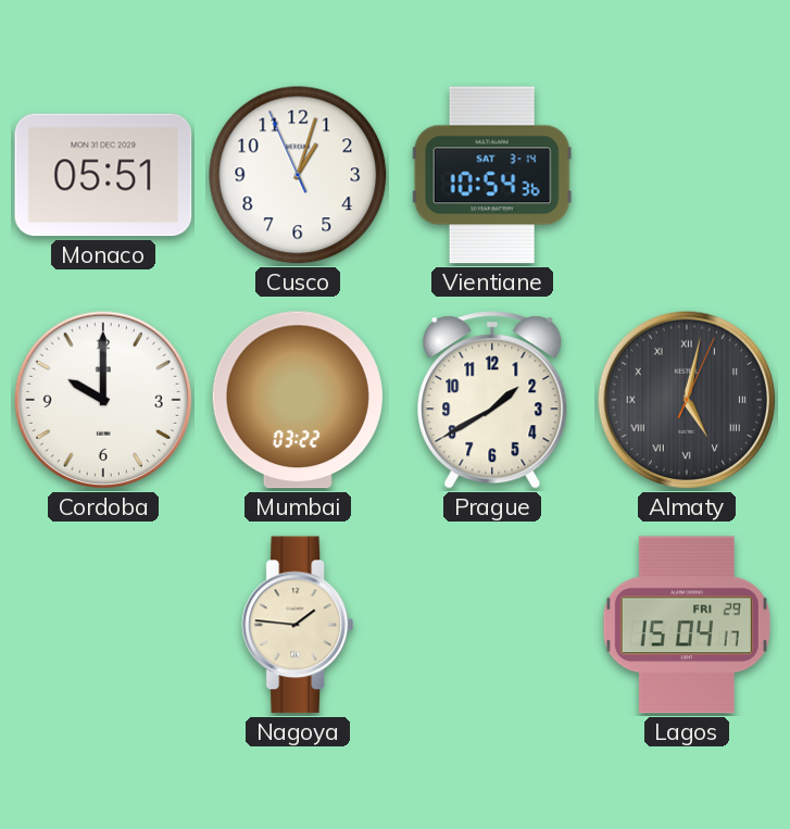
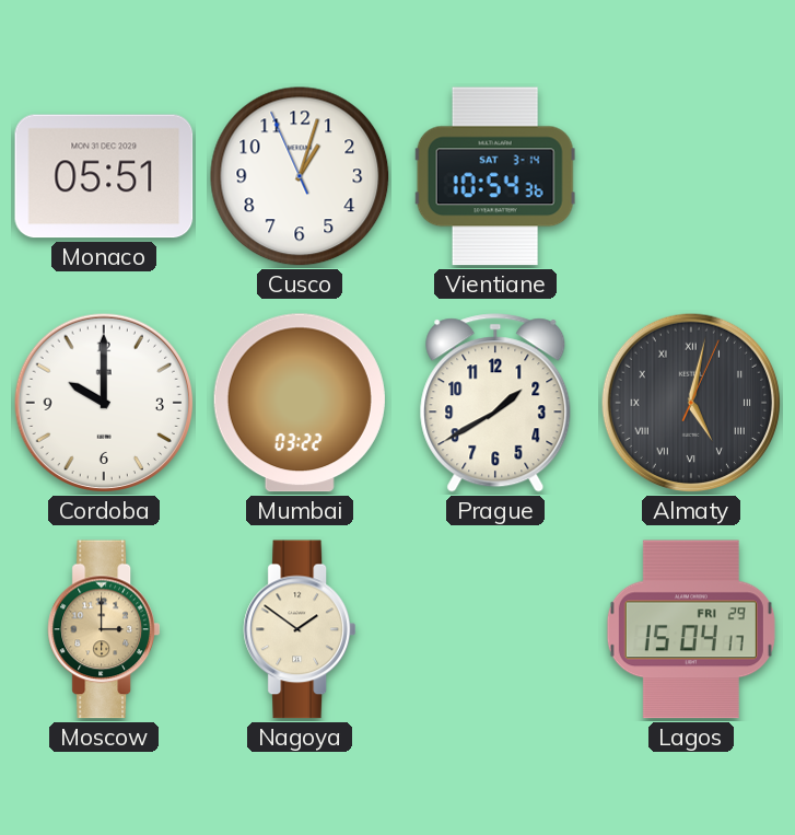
Moscow: none -> 3:00 (103, 629)
Nagoya: 1:46 -> 1:51 (299, 629)
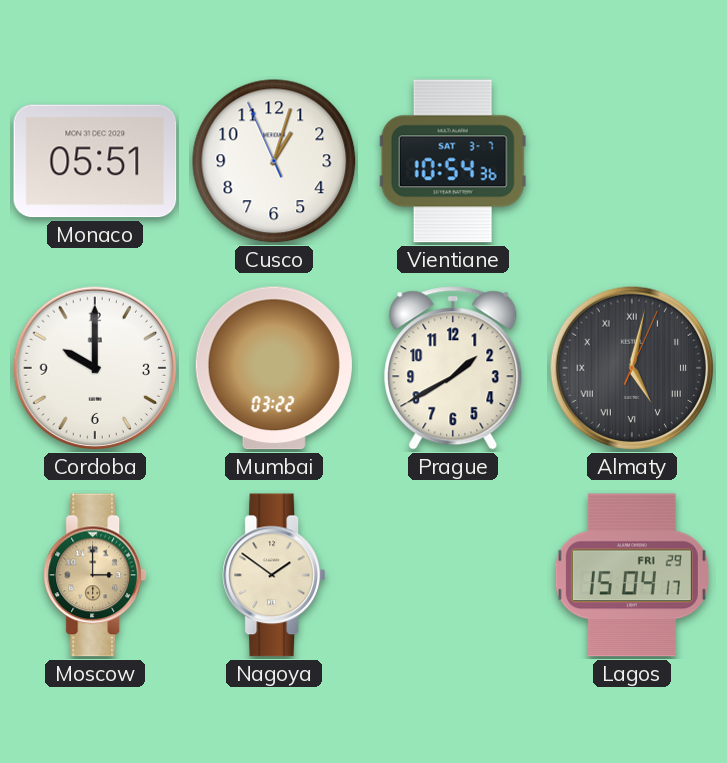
Vientiane date: SAT 3-14 -> SAT 3-7 (453, 161)
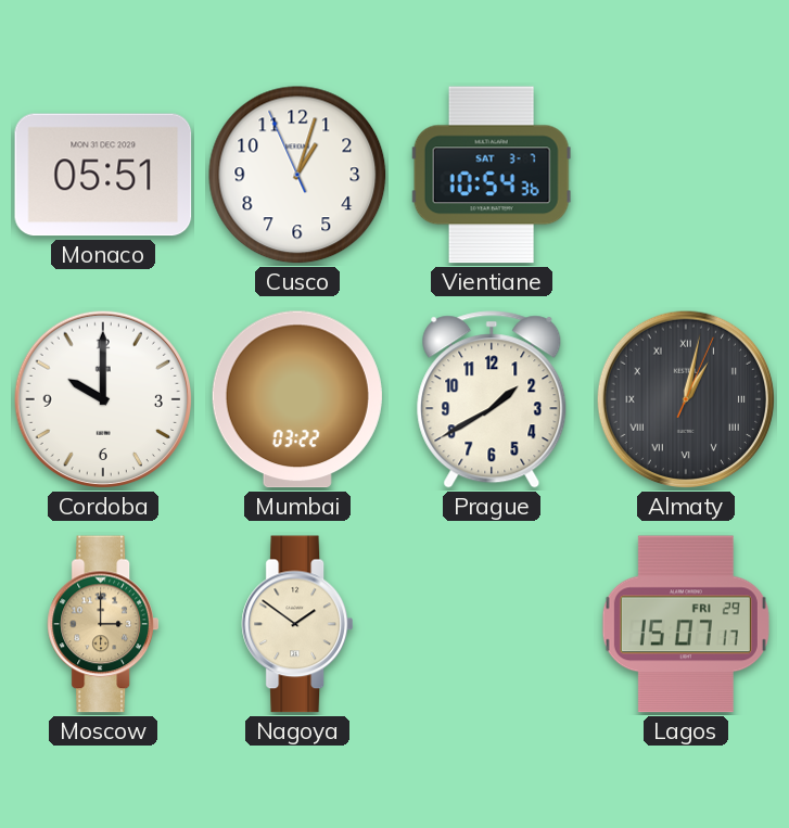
Almaty: 5:02 -> 1:02 (686, 399)
Lagos: 15:04 -> 15:07 (686, 624)
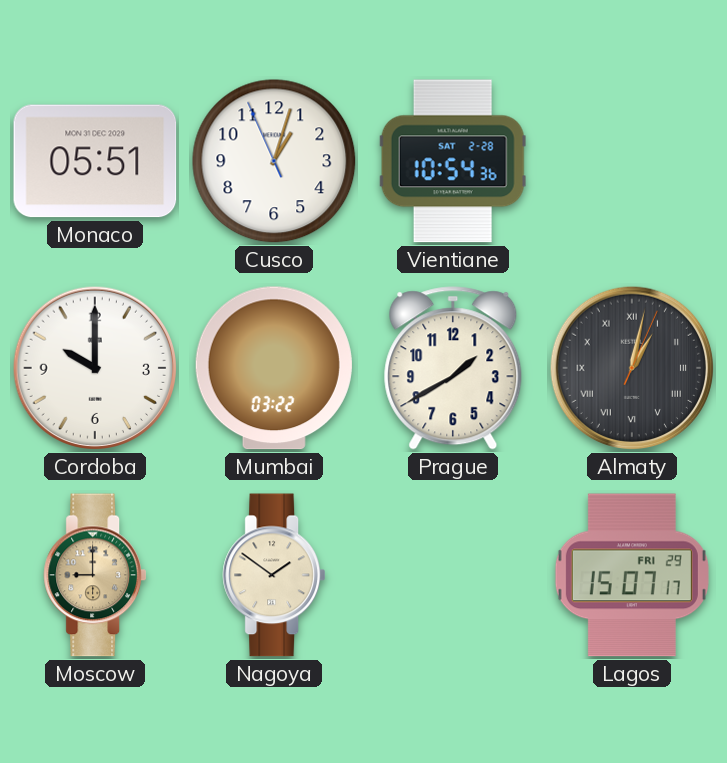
Vientiane date: SAT 3-7 -> SAT 2-28 (453, 161)
Moscow: 3:00 -> 9:00 (94, 575)
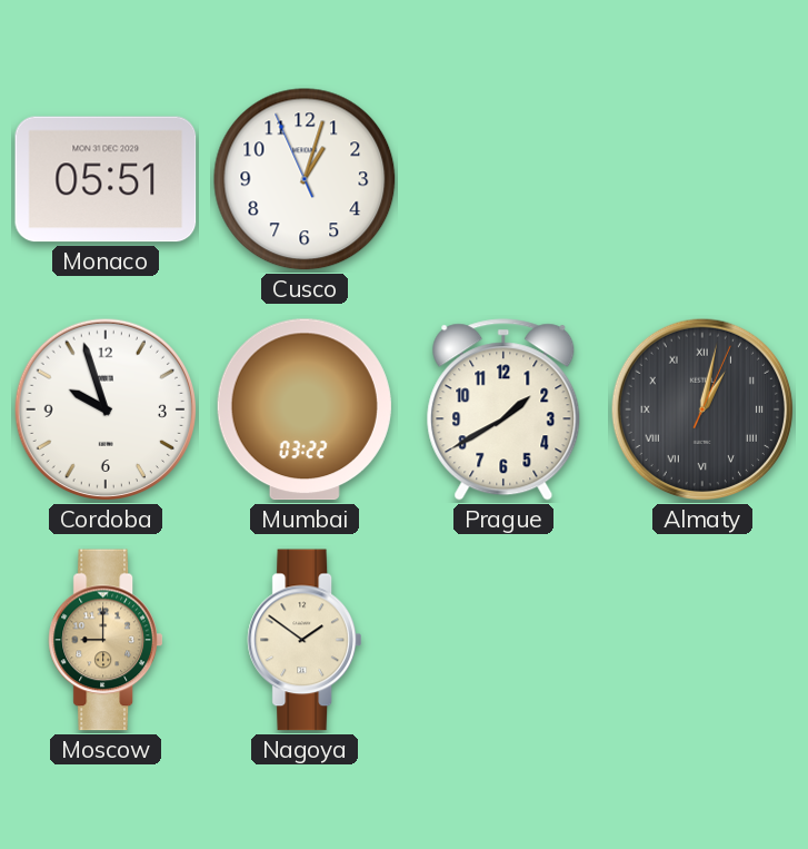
Vientiane: 10:54 -> none (453, 161)
Cordoba: 10:00 -> 9:57 (106, 409)
Lagos: 15:07 -> none (632, 575)
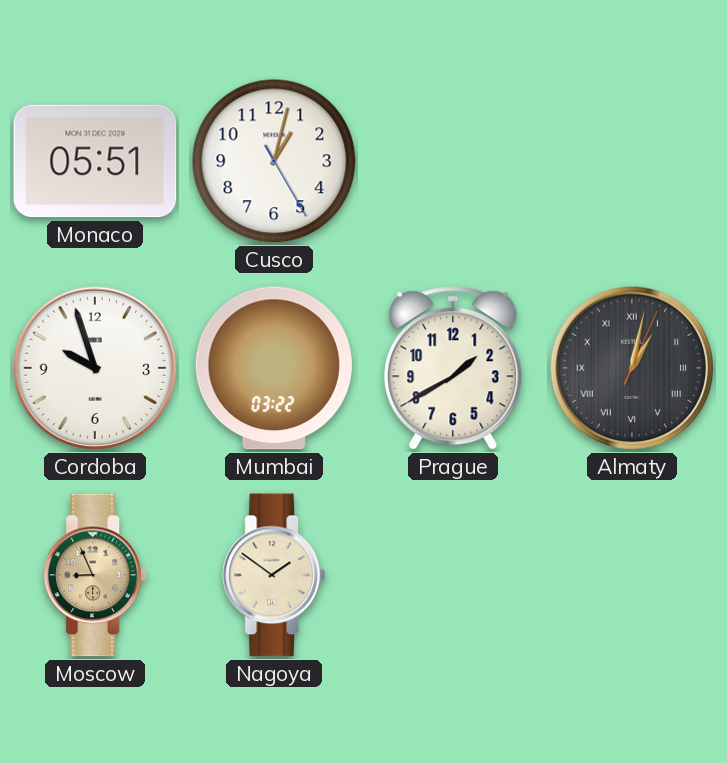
Cusco: 1:02:56 -> 1:02:25 (274, 161)
Moscow: 9:00 -> 8:56 (94, 575)
